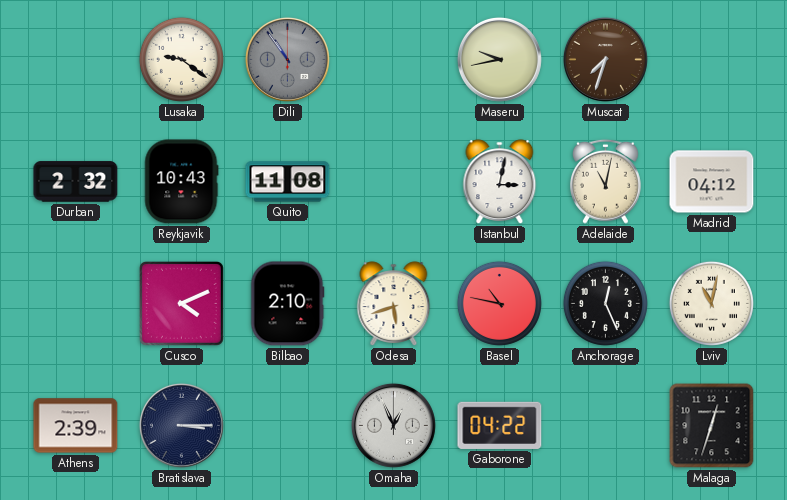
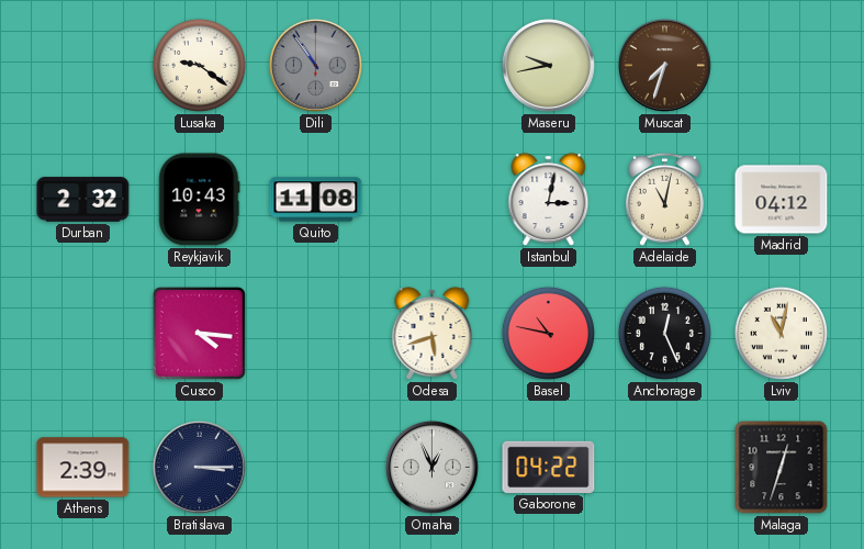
Cusco: 4:11 -> 4:16 (199, 333)
Bilbao: 2:10 -> none (288, 304)
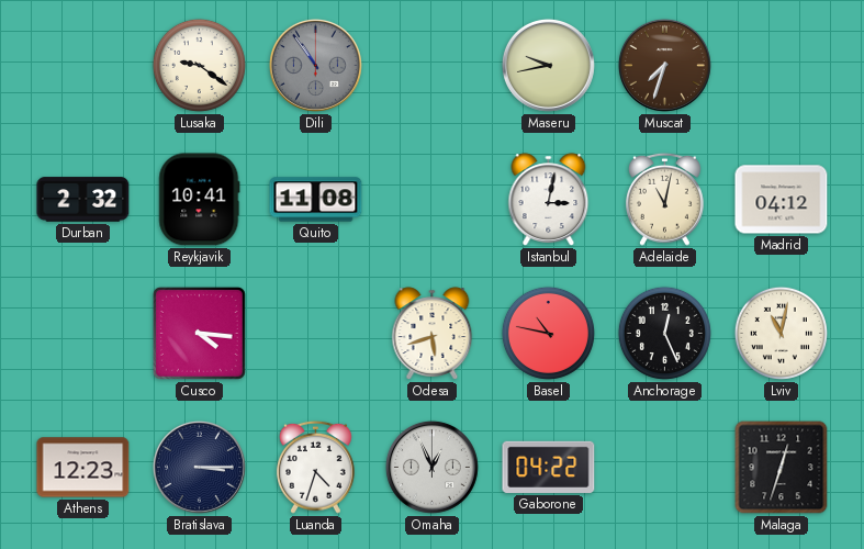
Reykjavik: 10:43 -> 10:41 (200, 200)
Athens: 2:39 -> 12:23 (83, 468)
Luanda: none -> 4:33 (315, 467)
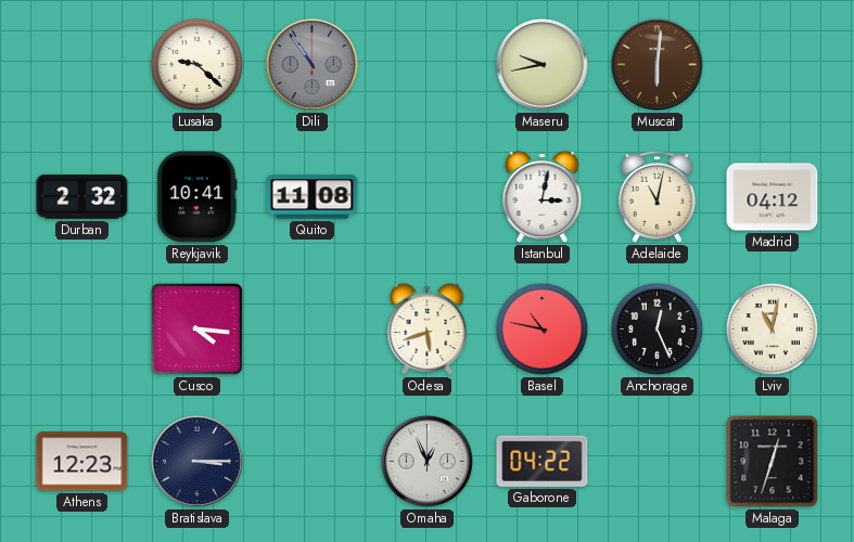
Lusaka: 9:21 -> 9:22 (196, 64)
Muscat: 7:33 -> 6:01 (657, 64)
Luanda: 4:33 -> none (315, 467)
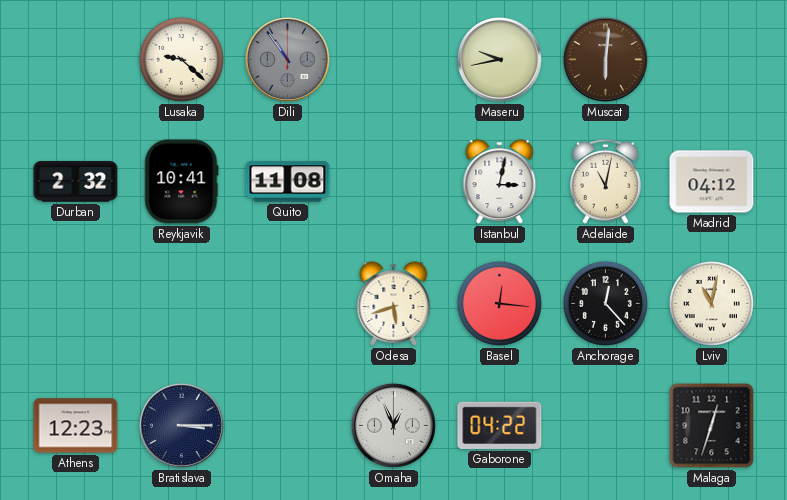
Cusco: 4:16 -> none (196, 328)
Basel: 10:47 -> 12:16 (499, 303)
Anchorage: 12:26 -> 12:23 (605, 303)
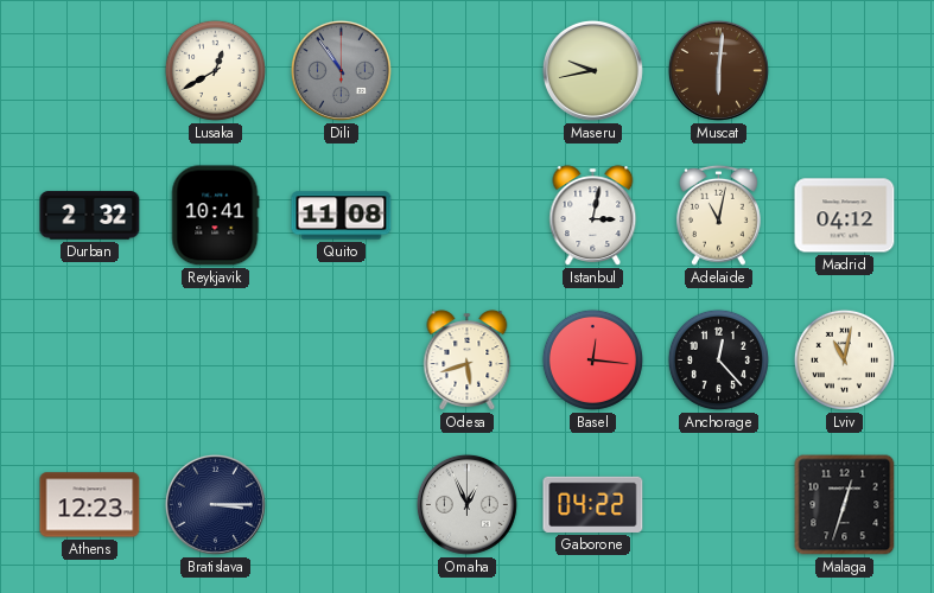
Lusaka: 9:22 -> 12:40 (215, 70)
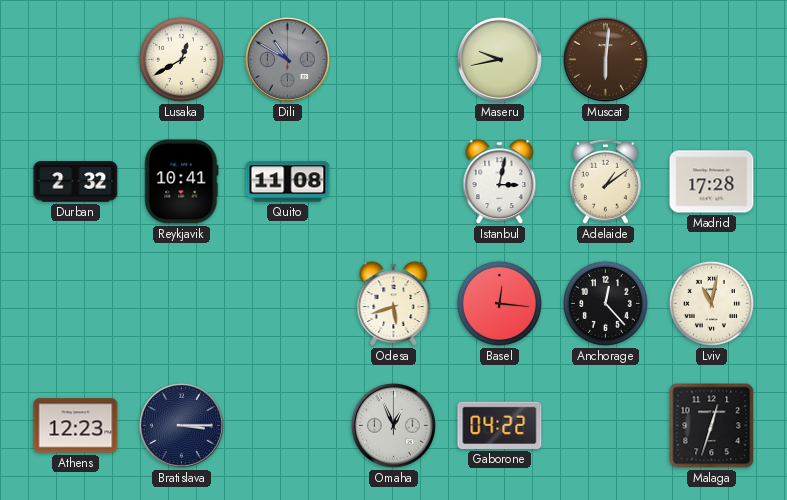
Dili: 10:54 -> 10:50 (287, 59)
Adelaide: 11:02 -> 1:09 (605, 181)
Madrid: 04:12 -> 17:28 (712, 182)
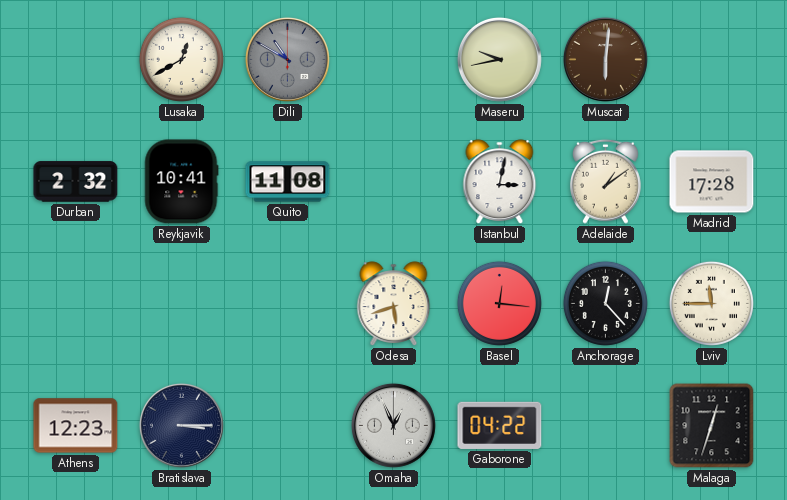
Lviv: 11:02 -> 11:45 (711, 303)
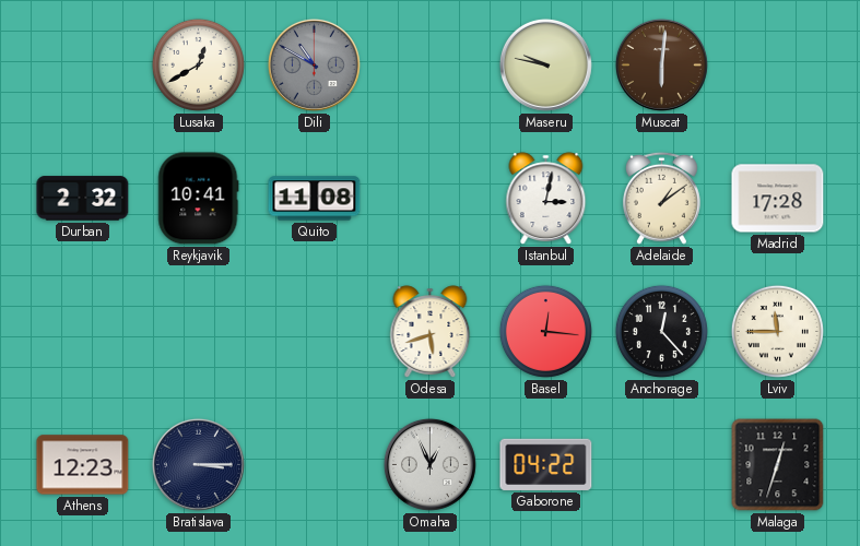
Maseru: 9:43 -> 9:47 (545, 64)
